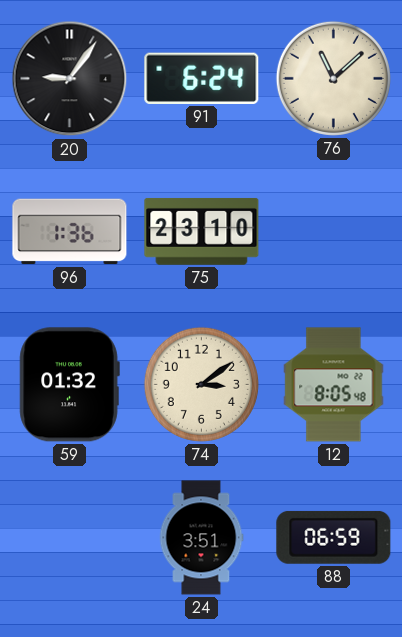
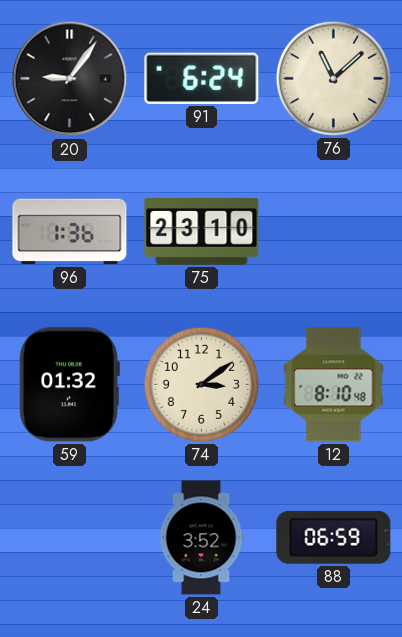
12: 8:05 -> 8:10 (334, 385)
24: 3:51 -> 3:52 (201, 538)
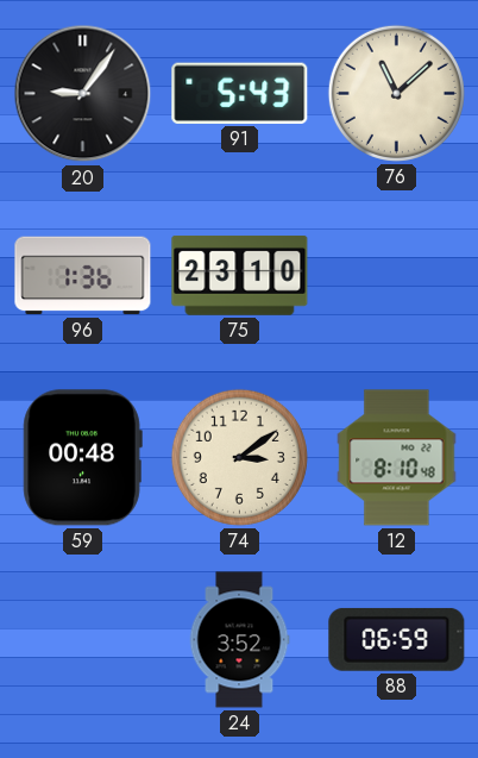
91: 6:24 -> 5:43 (240, 93)
59: 01:32 -> 00:48 (82, 458)
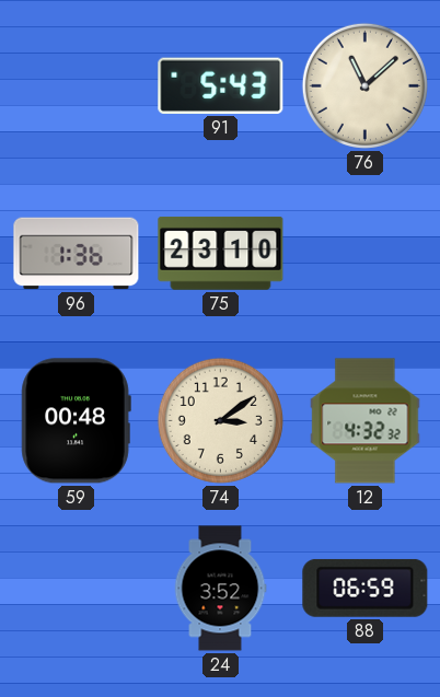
20: 9:06 -> none (83, 94)
12: 8:10 -> 4:32 (366, 421)
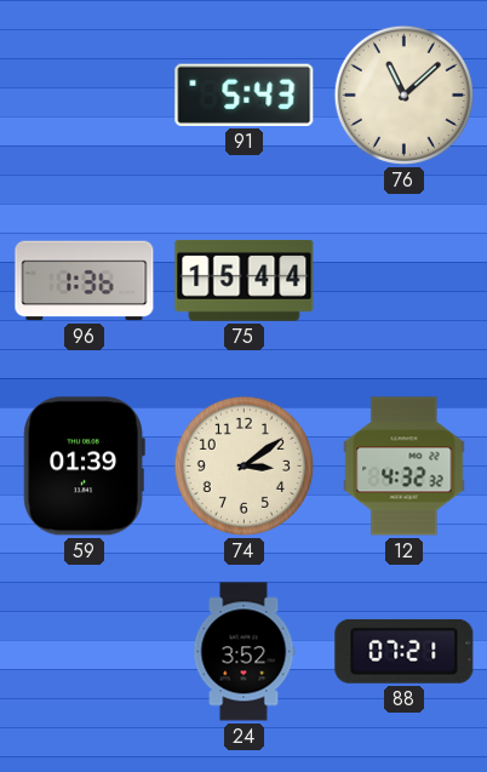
75: 23:10 -> 15:44 (245, 280)
59: 00:48 -> 01:39 (84, 467)
88: 06:59 -> 07:21 (405, 651)
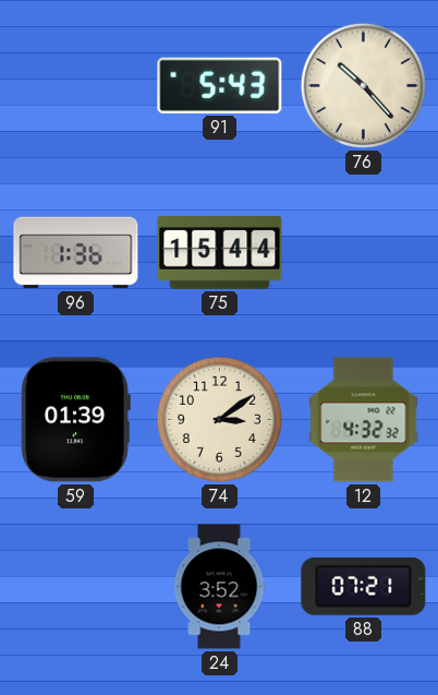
76: 11:08 -> 10:23 (363, 85)
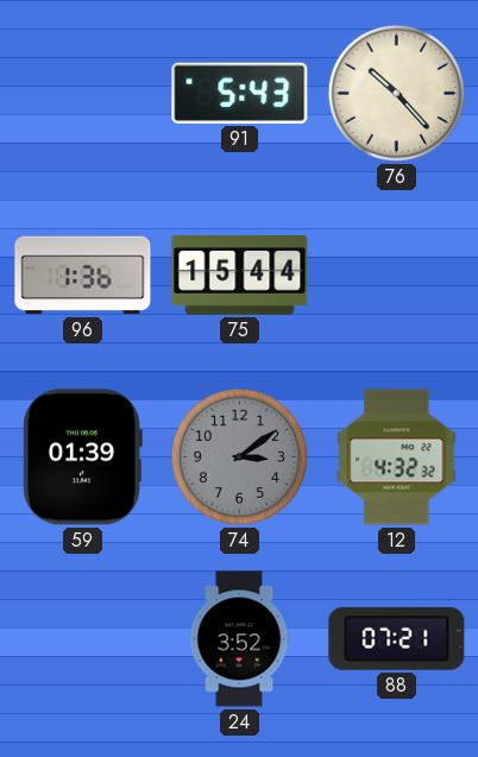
74 dial: cream -> grey (239, 456)
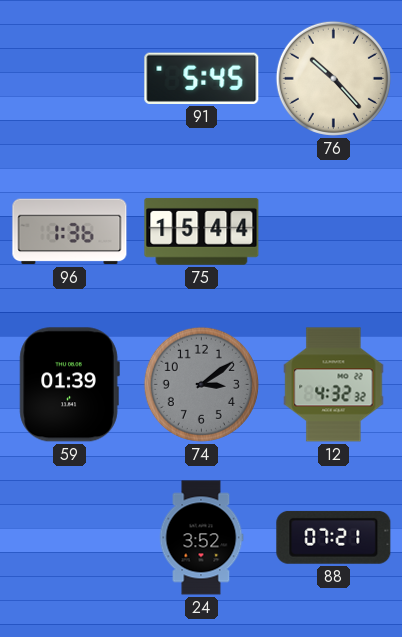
91: 5:43 -> 5:45 (202, 78)
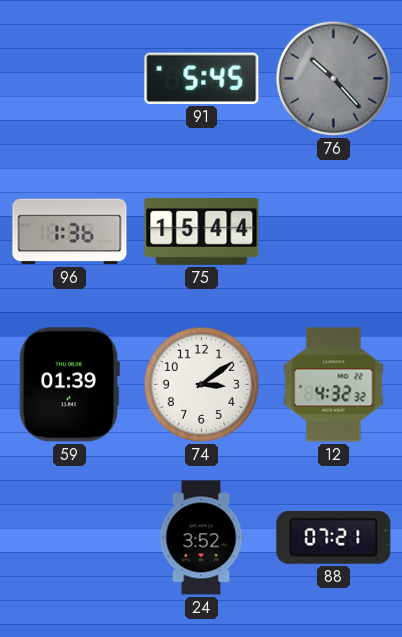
76 dial: cream -> grey (333, 78)
74 dial: grey -> white (201, 384)
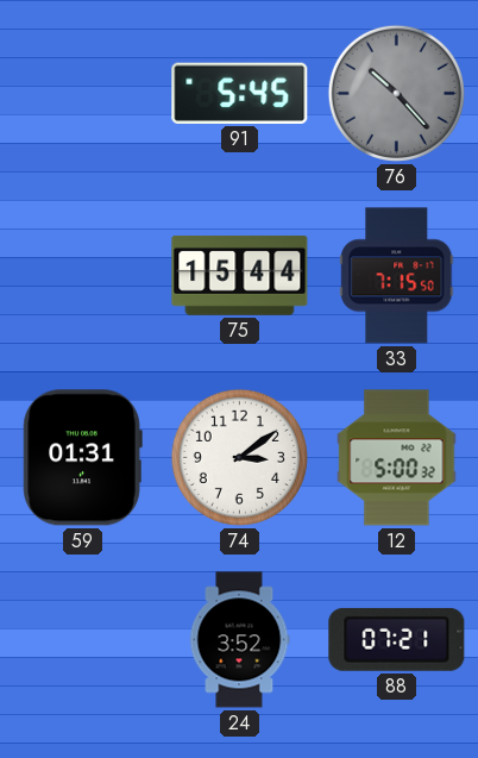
96: 1:36 -> none (70, 232)
33: none -> 7:15 (397, 276)
59: 01:39 -> 01:31 (82, 458)
12: 4:32 -> 5:00 (397, 458)
